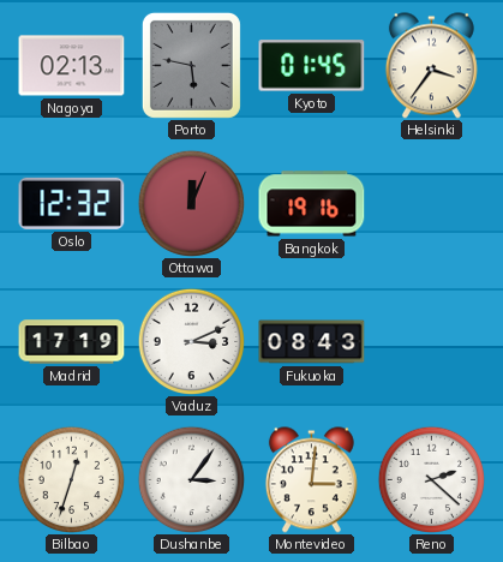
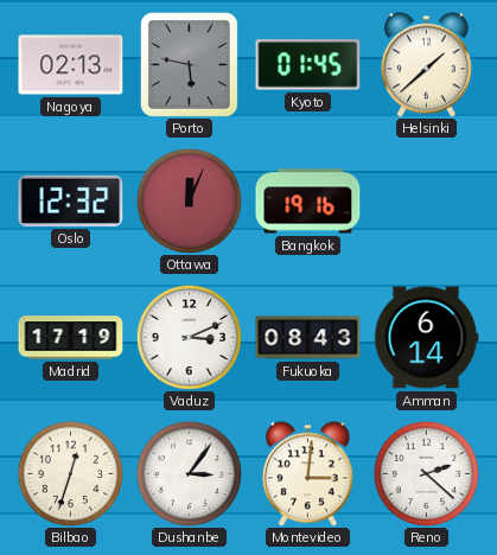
Helsinki: 3:36 -> 1:38 (426, 65)
Amman: none -> 6:14 (426, 338)
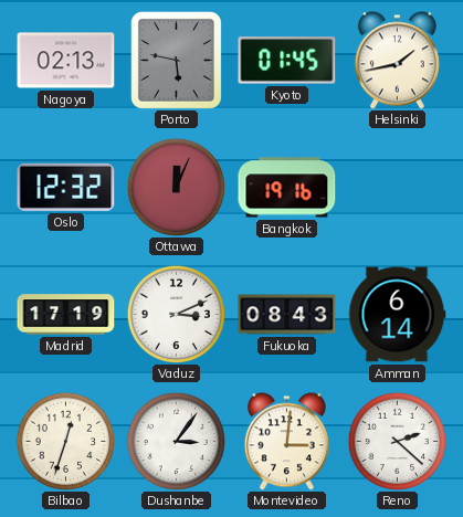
Helsinki: 1:38 -> 1:43 (397, 61)
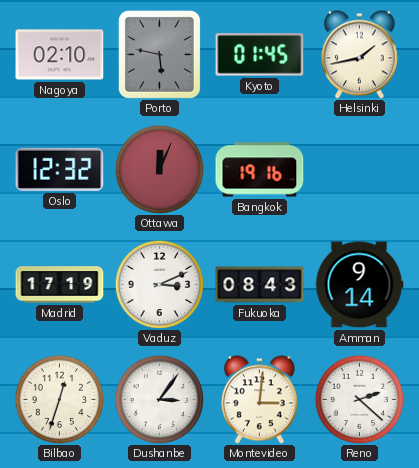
Nagoya: 02:13 -> 02:10 (60, 55)
Amman: 6:14 -> 9:14 (359, 285)
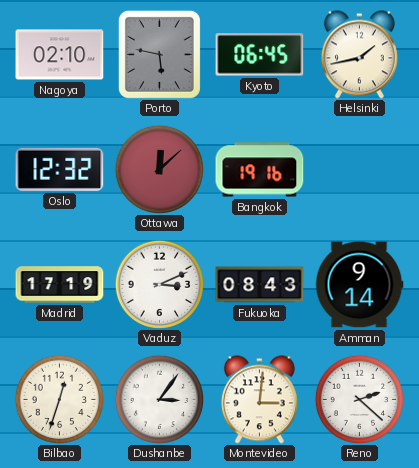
Kyoto: 01:45 -> 06:45 (260, 55)
Ottawa: 12:04 -> 12:08 (159, 169)
